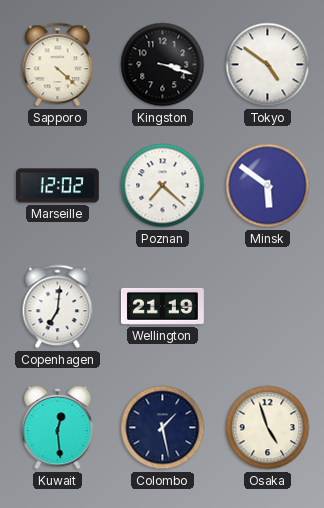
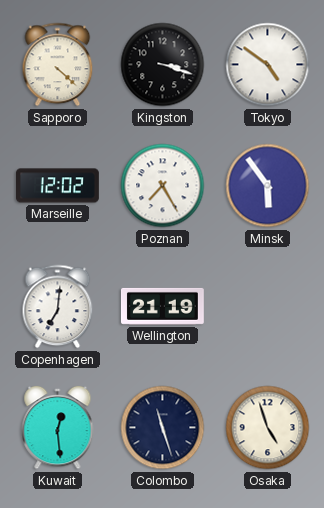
Poznan: 7:22 -> 7:25 (163, 186)
Minsk: 5:51 -> 5:54 (268, 186)
Colombo: 1:28 -> 11:27 (163, 428)
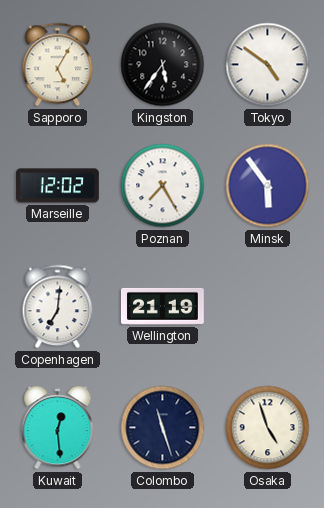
Sapporo: 4:22 -> 5:05 (58, 65)
Kingston: 3:18 -> 5:36 (163, 65)
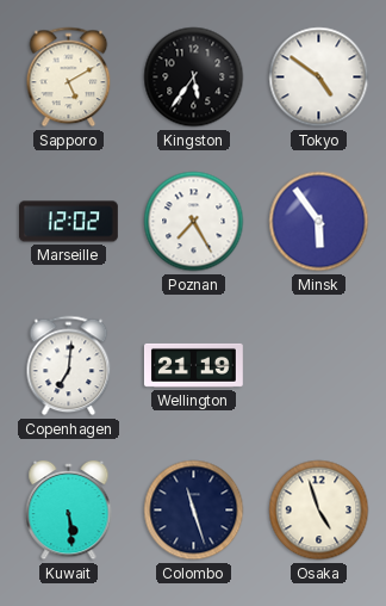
Sapporo: 5:05 -> 5:10 (69, 78)
Kuwait: 12:29 -> 5:29 (69, 511)
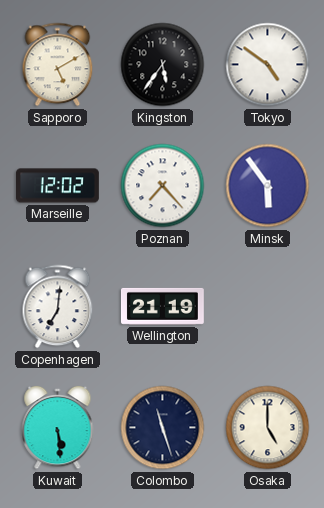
Poznan: 7:25 -> 7:23 (163, 186)
Osaka: 4:57 -> 5:00 (268, 428)
